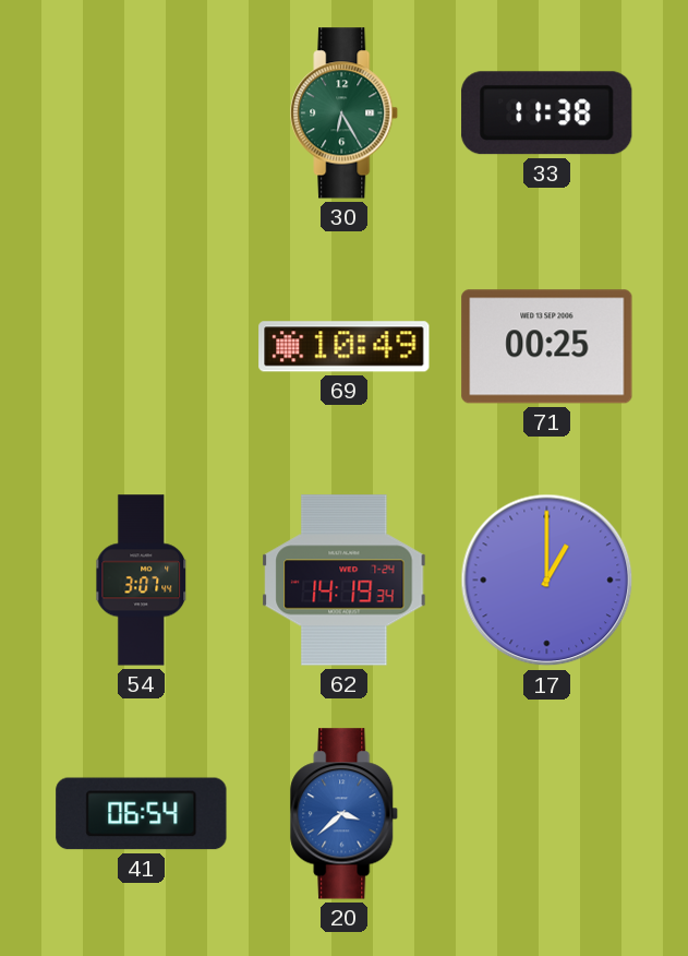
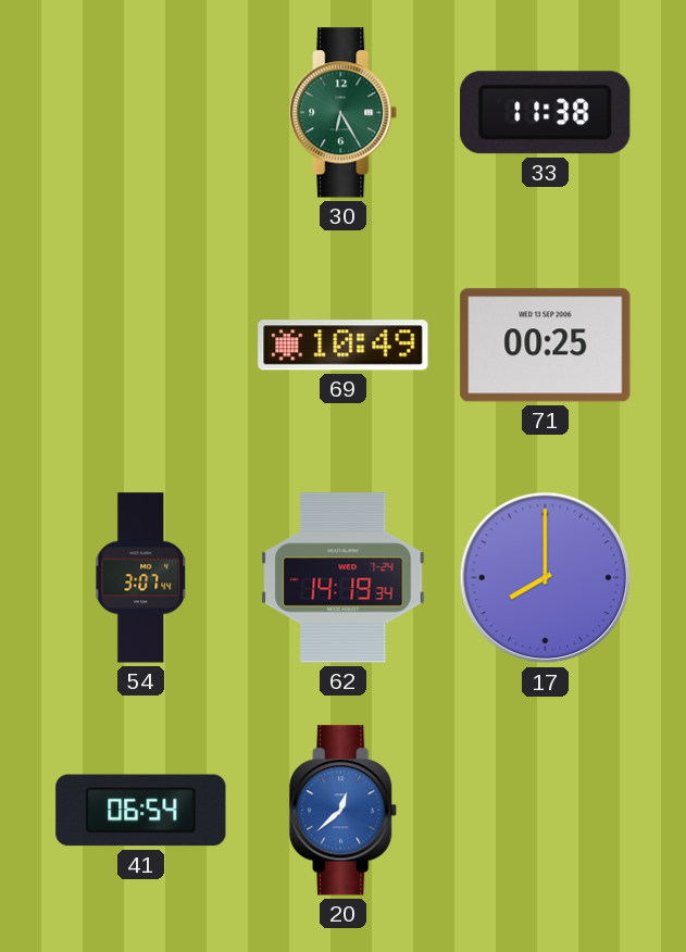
17: 1:00 -> 8:00 (546, 578)
20: 3:38 -> 12:38 (344, 811)
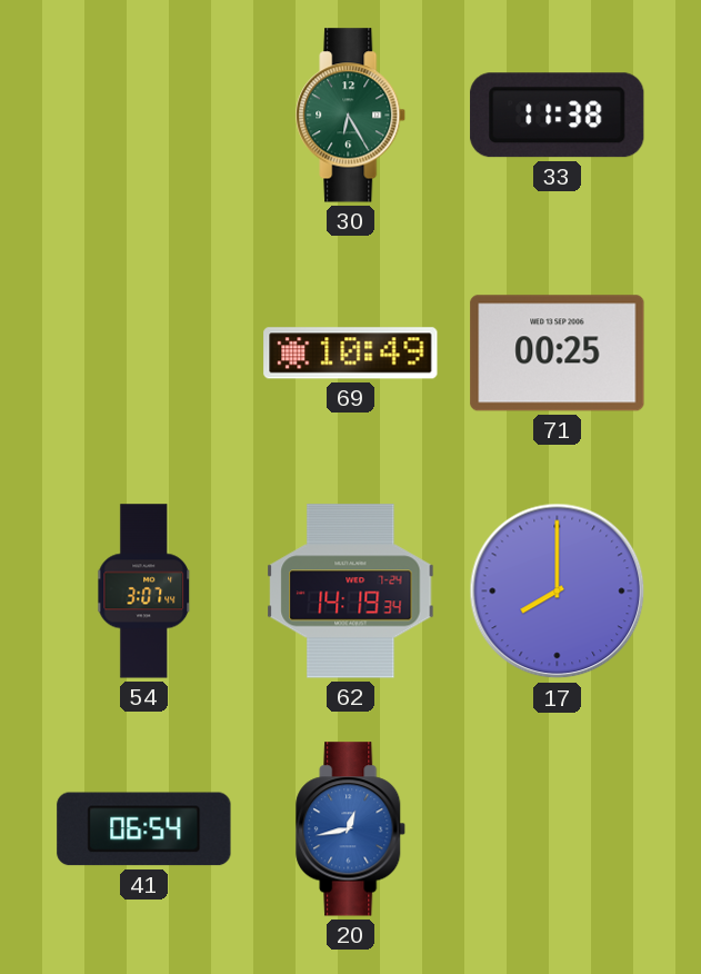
20: 12:38 -> 12:43 (351, 829)
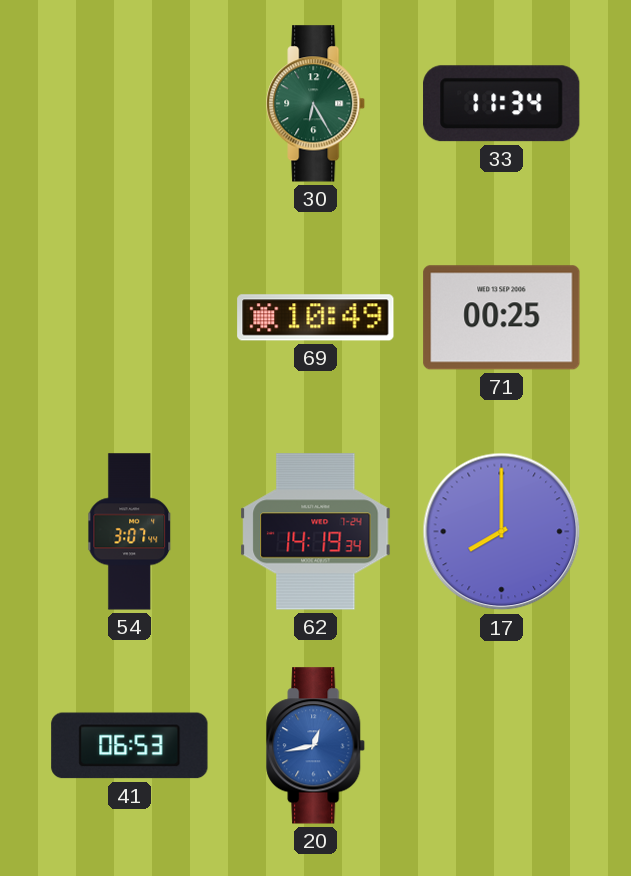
33: 11:38 -> 11:34 (502, 104)
41: 06:54 -> 06:53 (130, 746)
